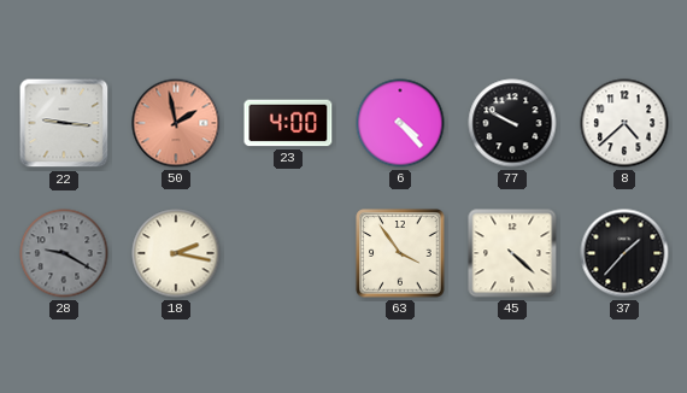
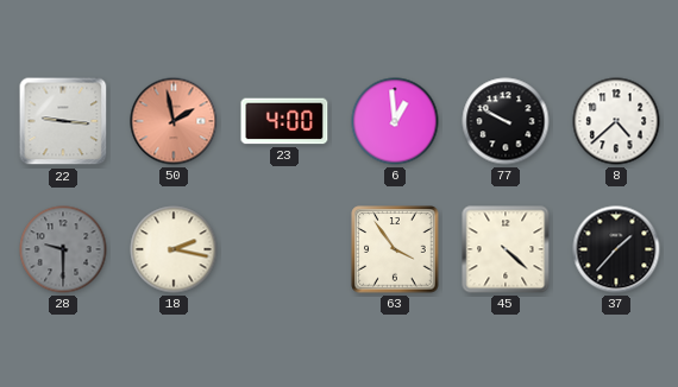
6: 4:23 -> 12:59 (395, 121)
28: 9:20 -> 9:30 (63, 249)
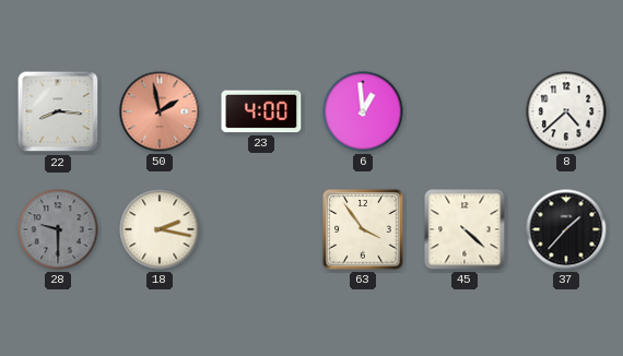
22: 9:16 -> 8:16 (58, 111)
77: 9:50 -> none (506, 121)
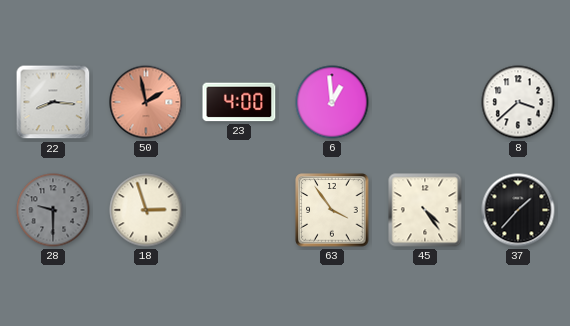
8: 4:38 -> 3:38 (518, 102)
18: 2:17 -> 2:57 (146, 210)
45: 4:22 -> 4:24 (425, 210)
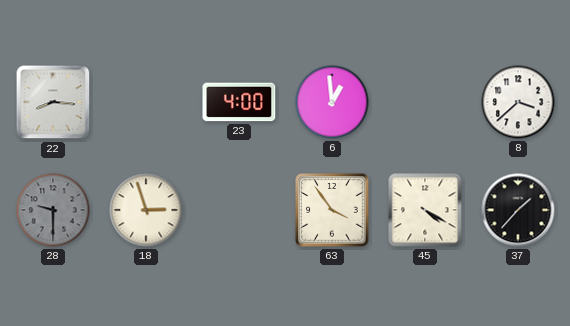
50: 1:58 -> none (146, 102)
45: 4:24 -> 4:20 (425, 210)
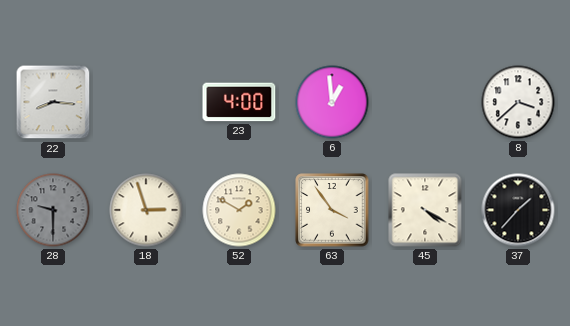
52: none -> 1:50 (239, 210)
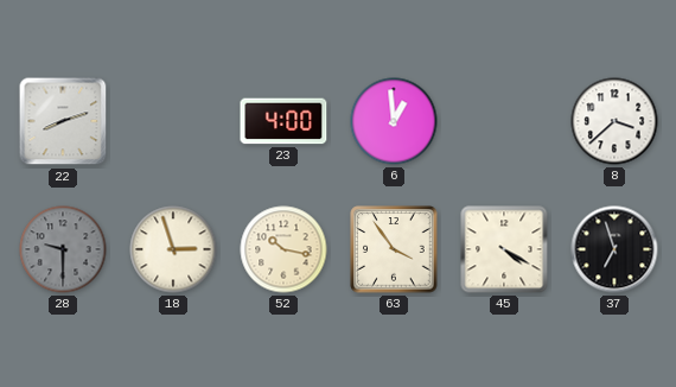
22: 8:16 -> 8:12 (63, 121)
52: 1:50 -> 10:17 (283, 249)
37: 1:37 -> 6:57 (614, 249)
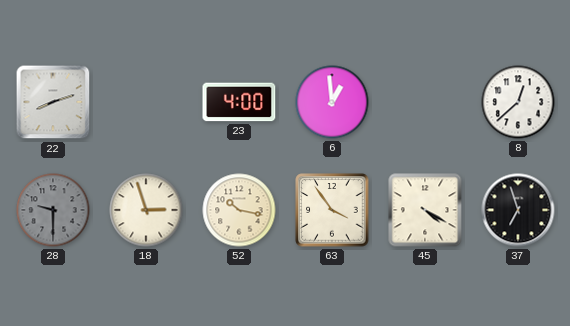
8: 3:38 -> 12:38 (518, 102)
